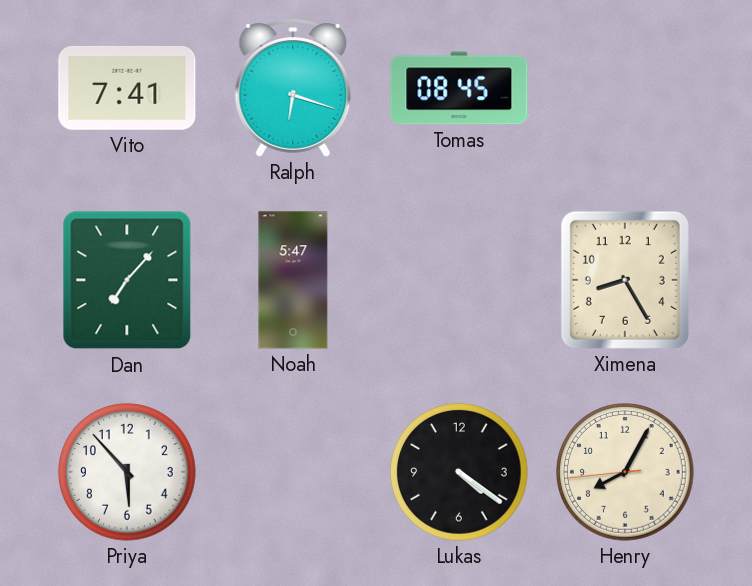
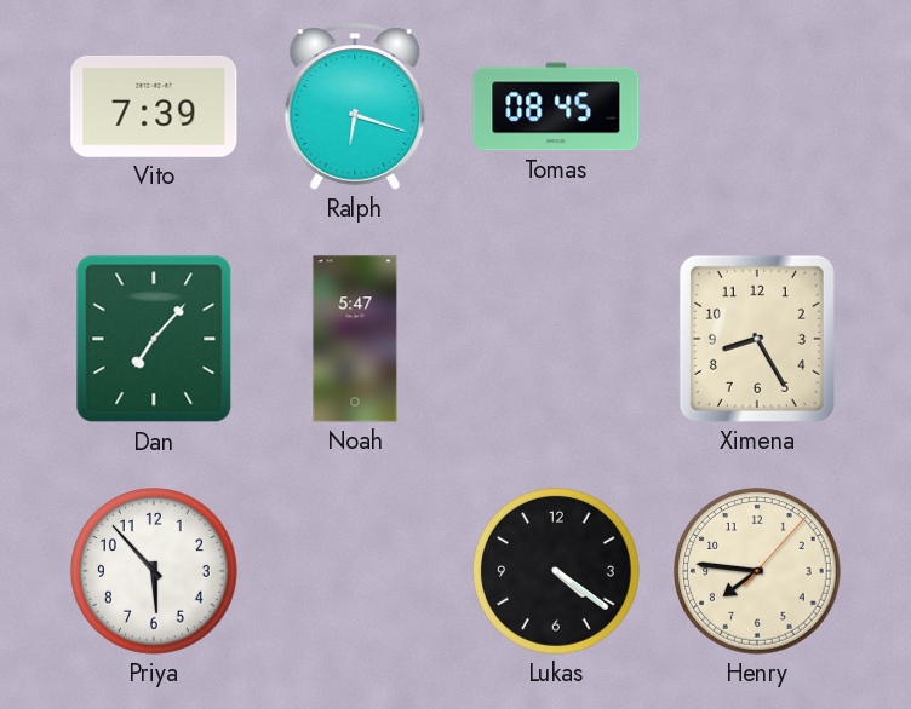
Vito: 7:41 -> 7:39 (154, 106)
Henry: 8:04 -> 7:46 (757, 571)
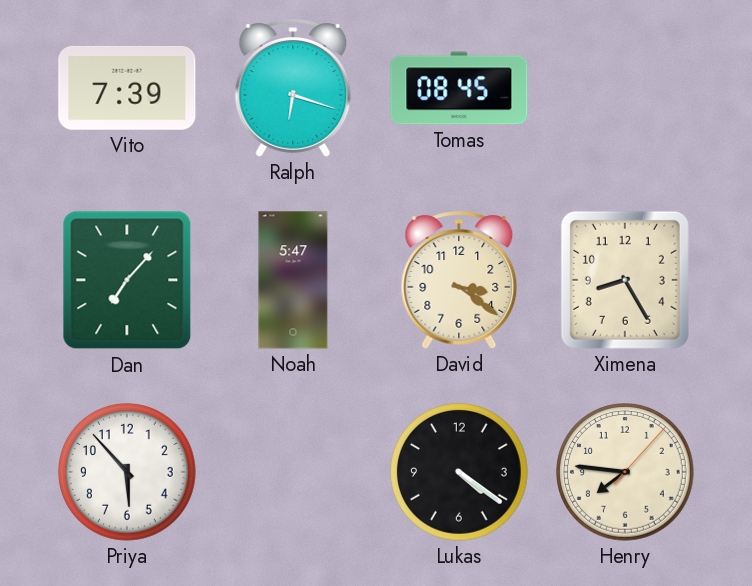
David: none -> 3:21 (459, 280)
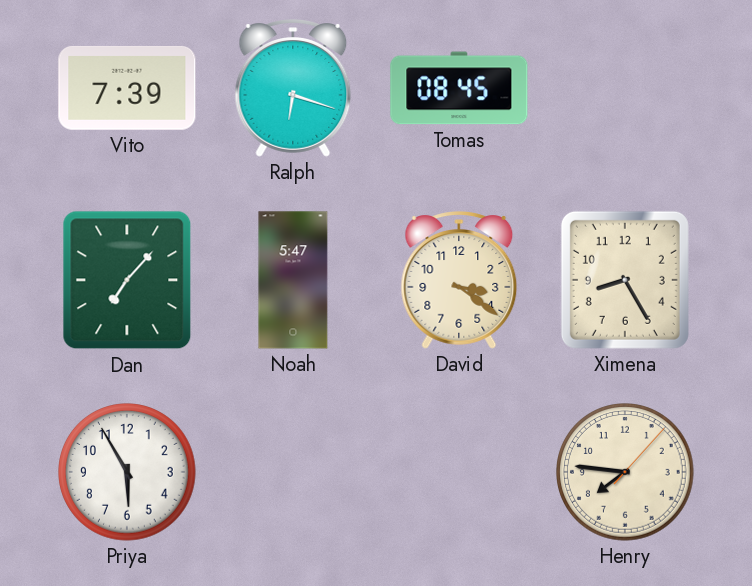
Priya: 5:53 -> 5:55 (127, 472)
Lukas: 4:21 -> none (459, 472)
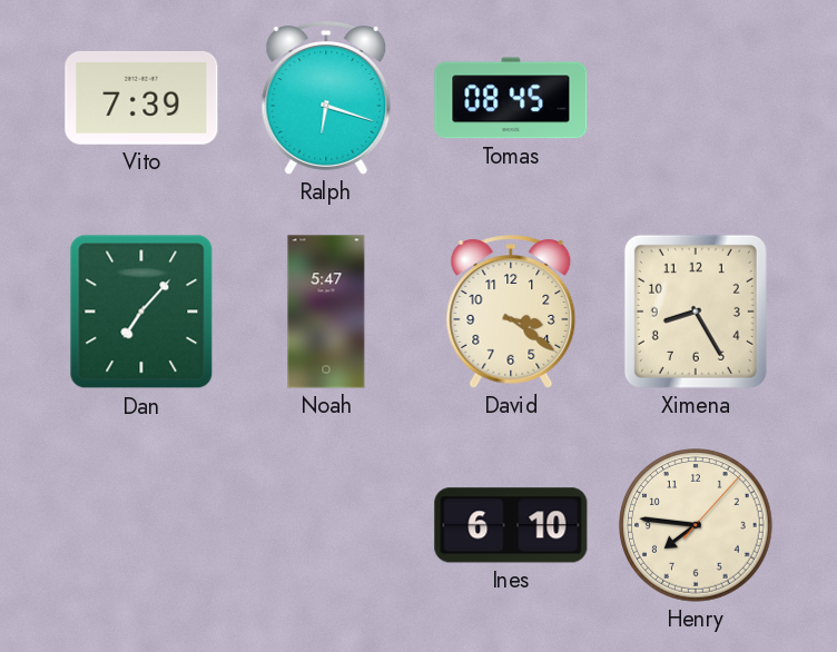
Priya: 5:55 -> none (127, 472)
Ines: none -> 6:10 (511, 525)
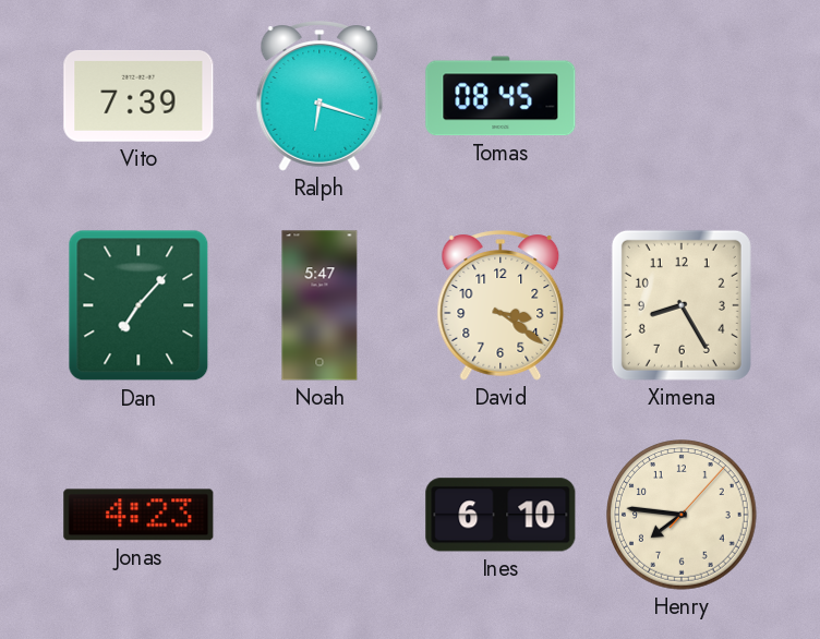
Jonas: none -> 4:23 (138, 515)
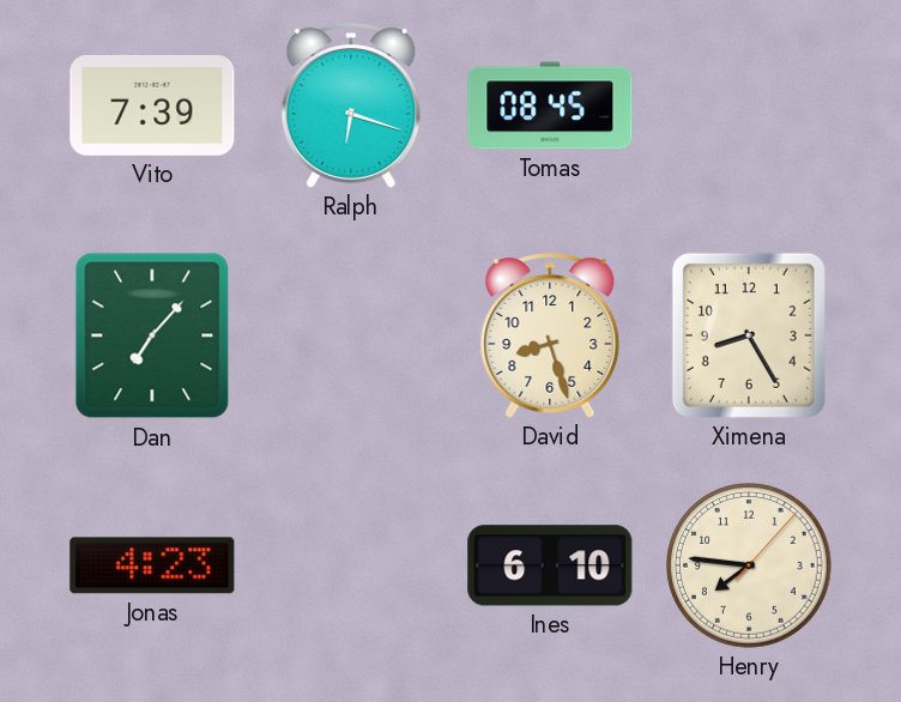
Noah: 5:47 -> none (319, 305)
David: 3:21 -> 8:27 (550, 335)
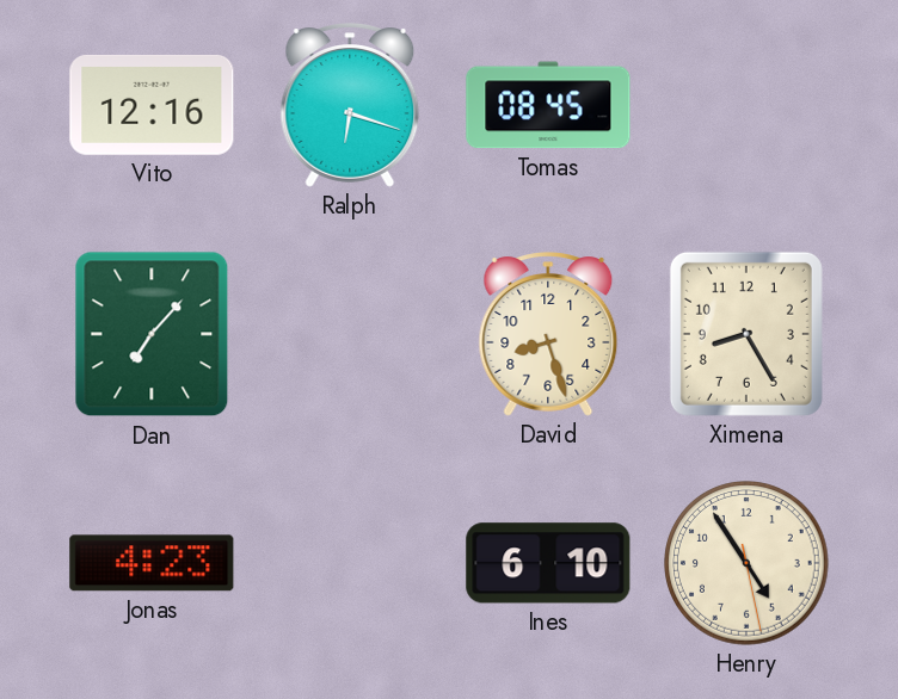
Vito: 7:39 -> 12:16 (152, 105)
Henry: 7:46 -> 4:54 (746, 563)
